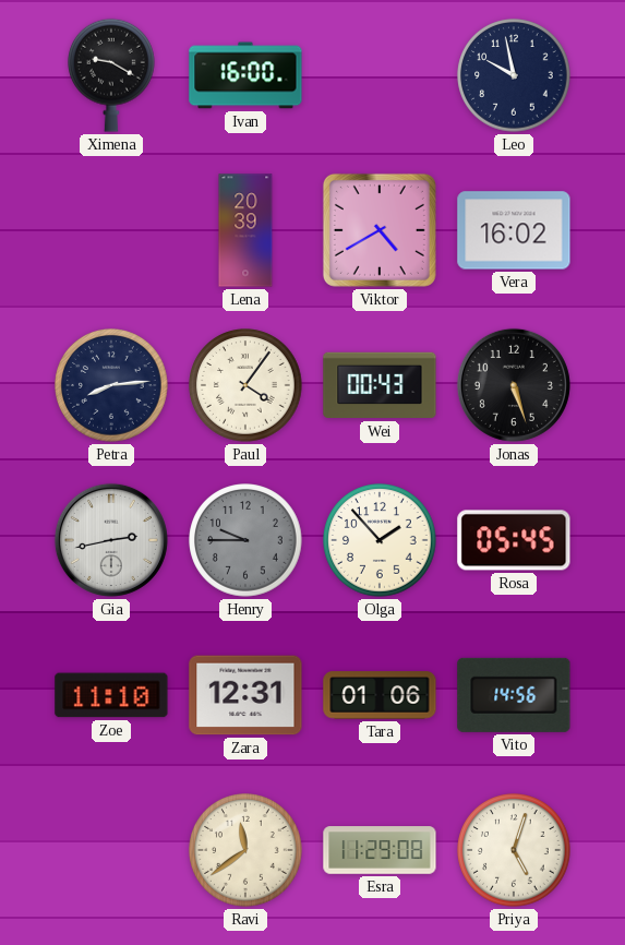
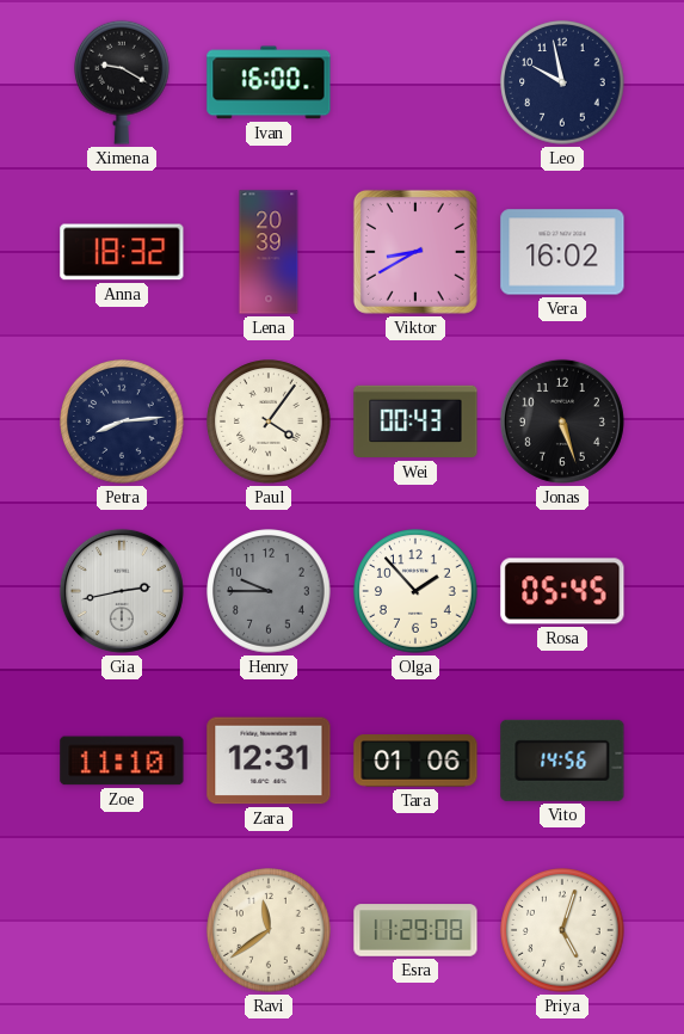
Anna: none -> 18:32 (122, 252)
Viktor: 4:40 -> 8:40 (415, 252)
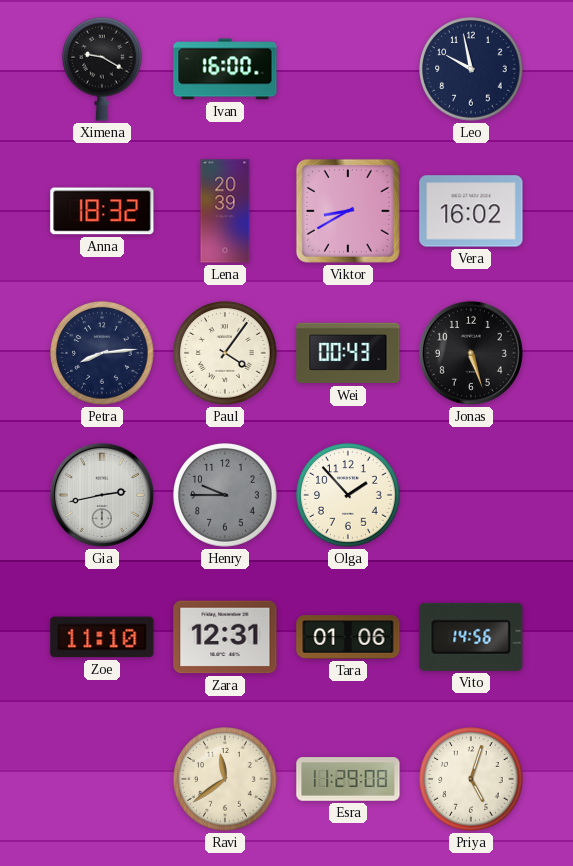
Rosa: 05:45 -> none (562, 591)
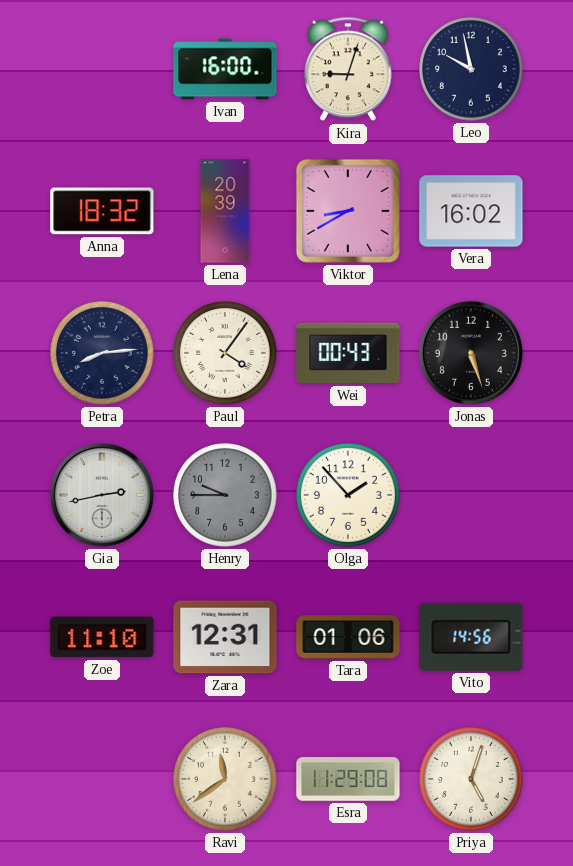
Ximena: 9:20 -> none (103, 69)
Kira: none -> 9:03 (348, 69)
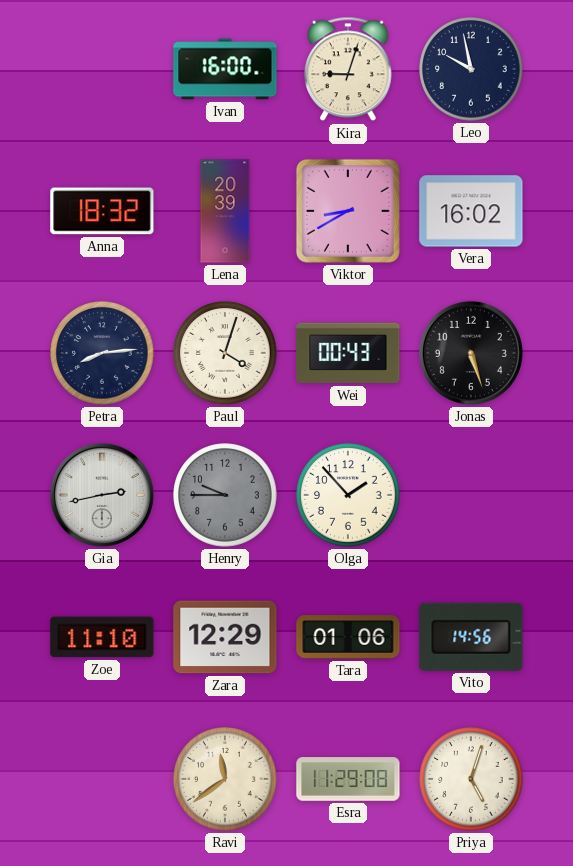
Paul: 4:06 -> 4:03 (225, 353)
Zara: 12:31 -> 12:29 (225, 637)
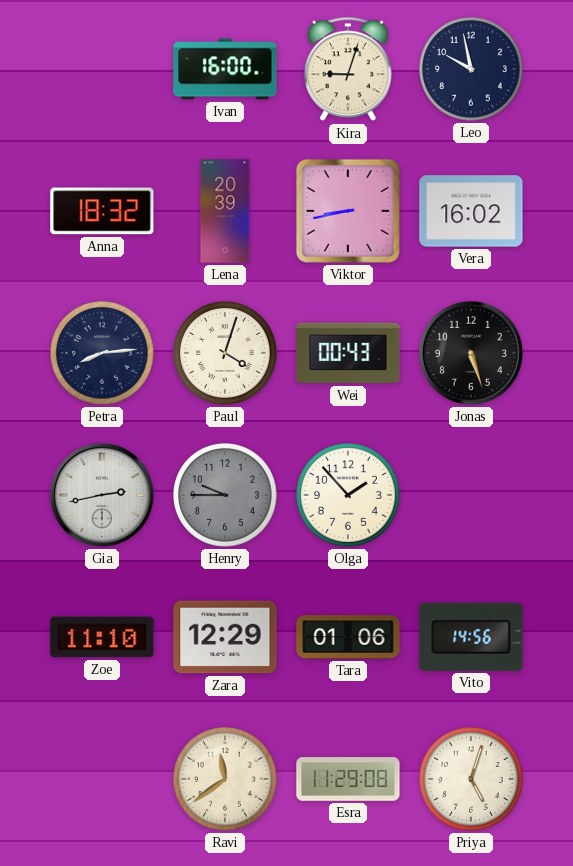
Viktor: 8:40 -> 8:43 (348, 211)
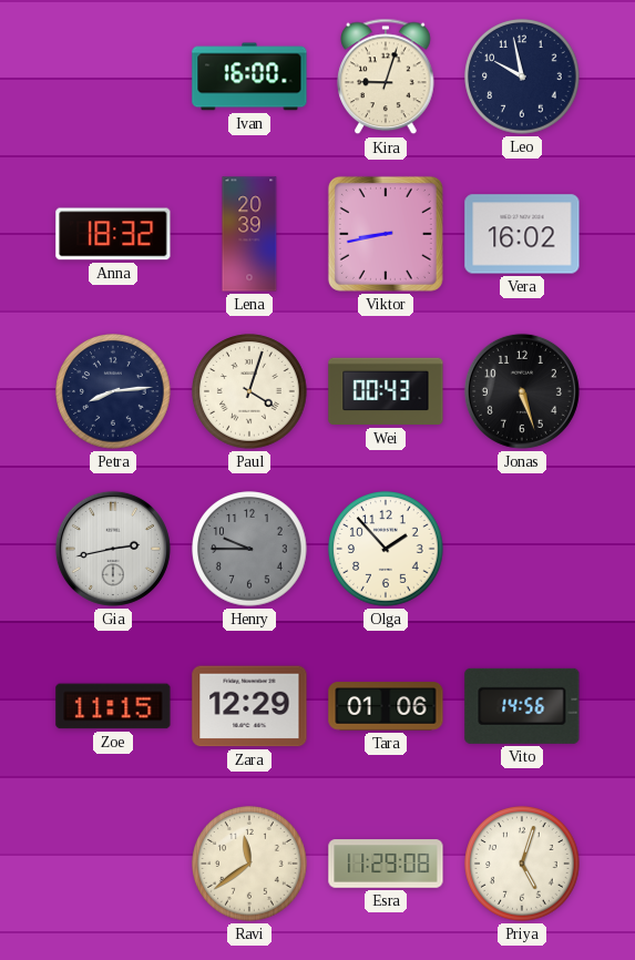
Zoe: 11:10 -> 11:15 (113, 706)
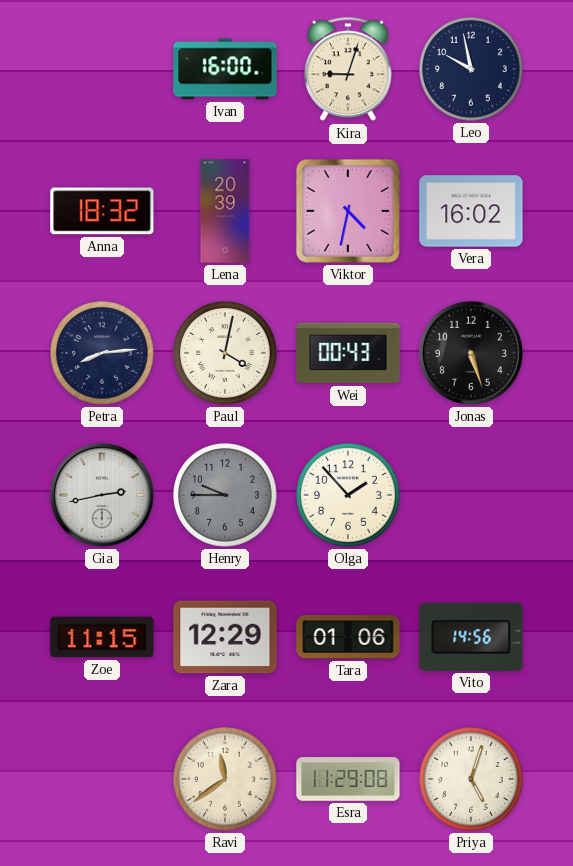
Viktor: 8:43 -> 4:32 (348, 211)
Paul: 4:03 -> 4:02 (225, 353)
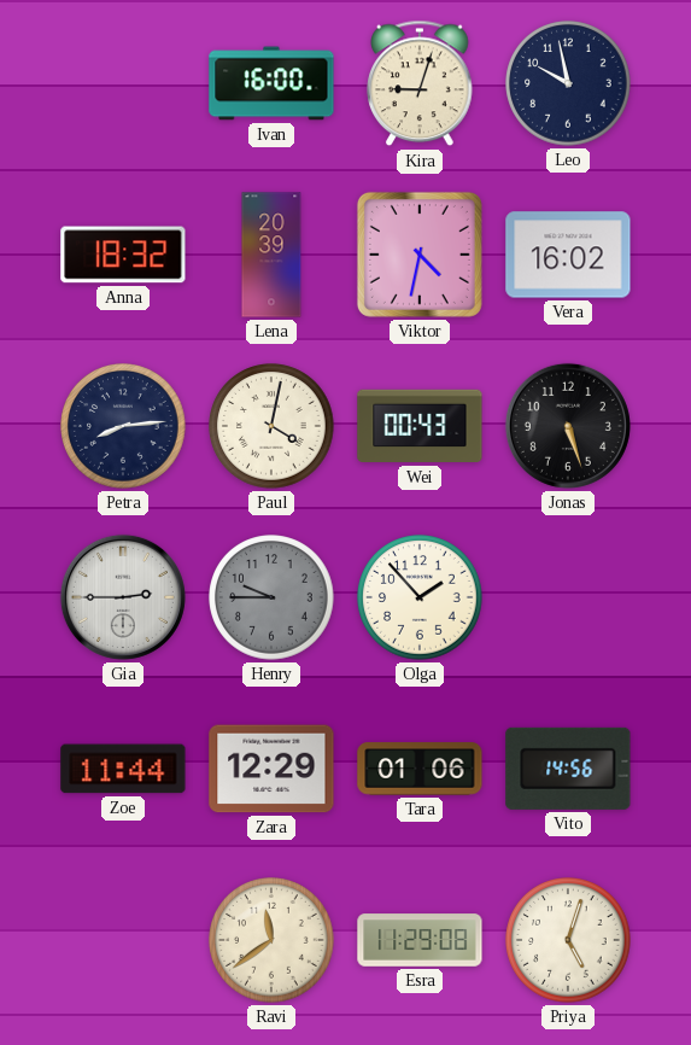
Gia: 2:43 -> 2:45 (123, 597)
Zoe: 11:15 -> 11:44 (123, 769)
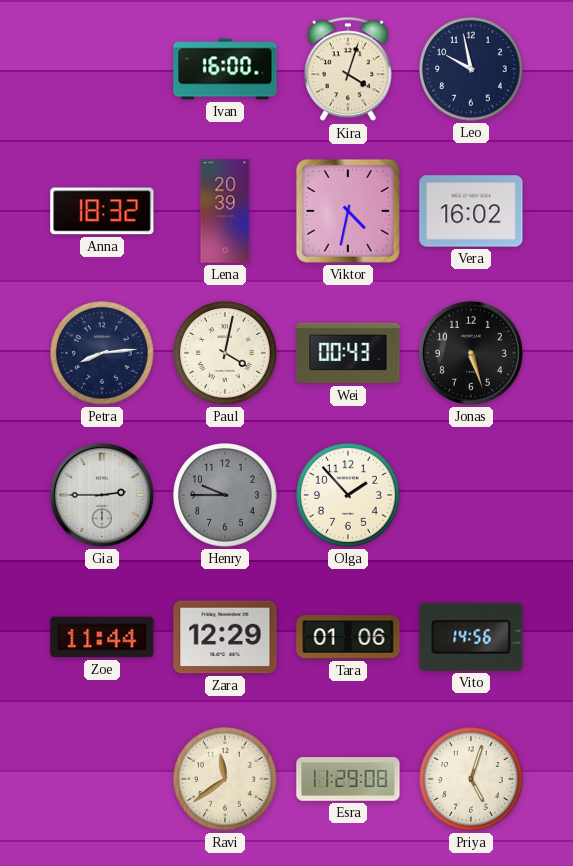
Kira: 9:03 -> 4:03 (348, 69)
